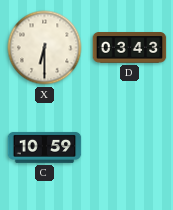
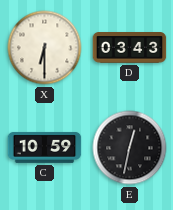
E: none -> 12:32 (130, 148)
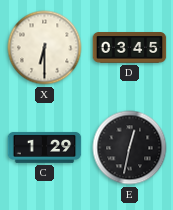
D: 03:43 -> 03:45 (130, 48)
C: 10:59 -> 1:29 (45, 147)
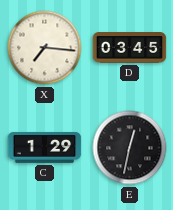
X: 6:30 -> 7:16 (45, 48)
